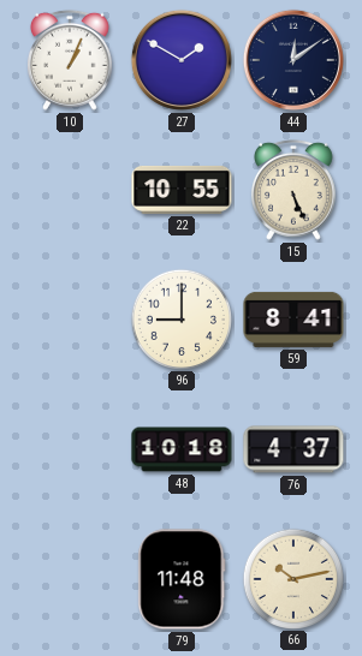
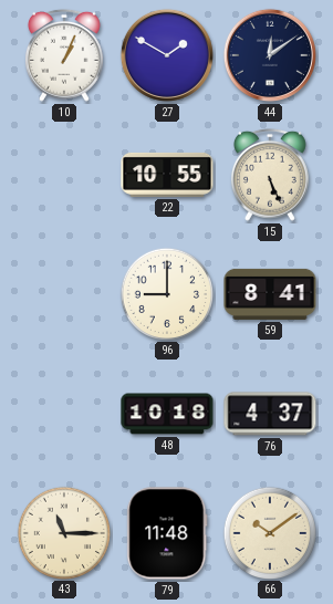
43: none -> 11:15 (63, 532)
66: 10:13 -> 10:09 (269, 532)
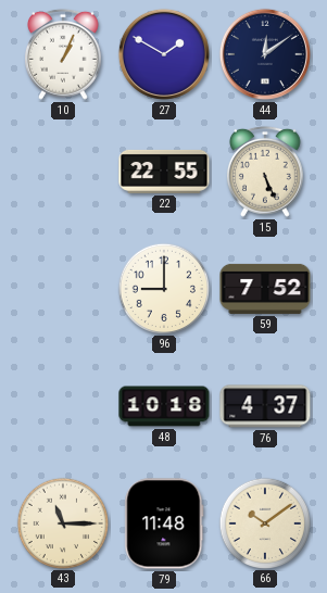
22: 10:55 -> 22:55 (164, 172)
59: 8:41 -> 7:52 (265, 289)
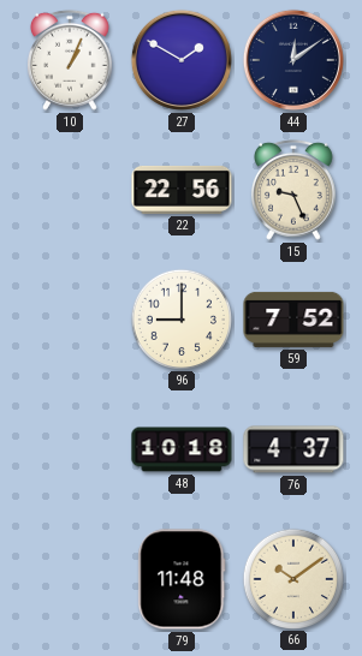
22: 22:55 -> 22:56 (182, 190)
15: 5:26 -> 9:26 (293, 190)
43: 11:15 -> none (62, 522)
